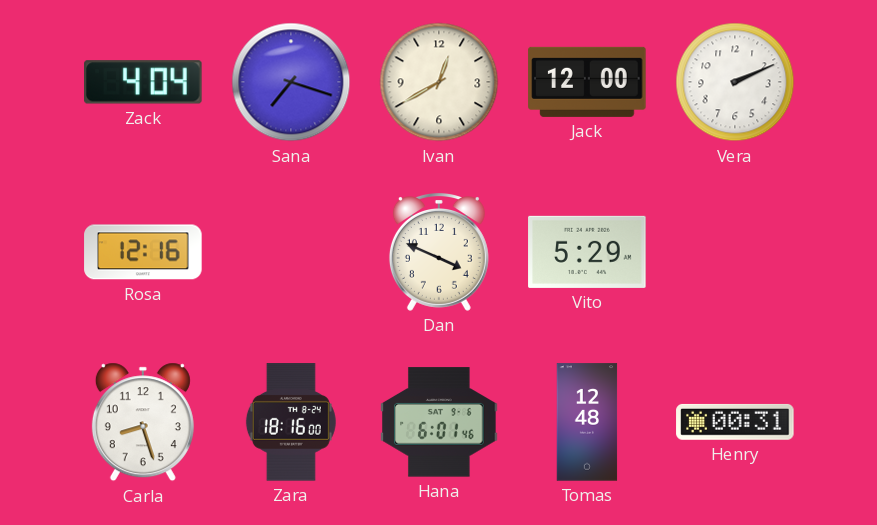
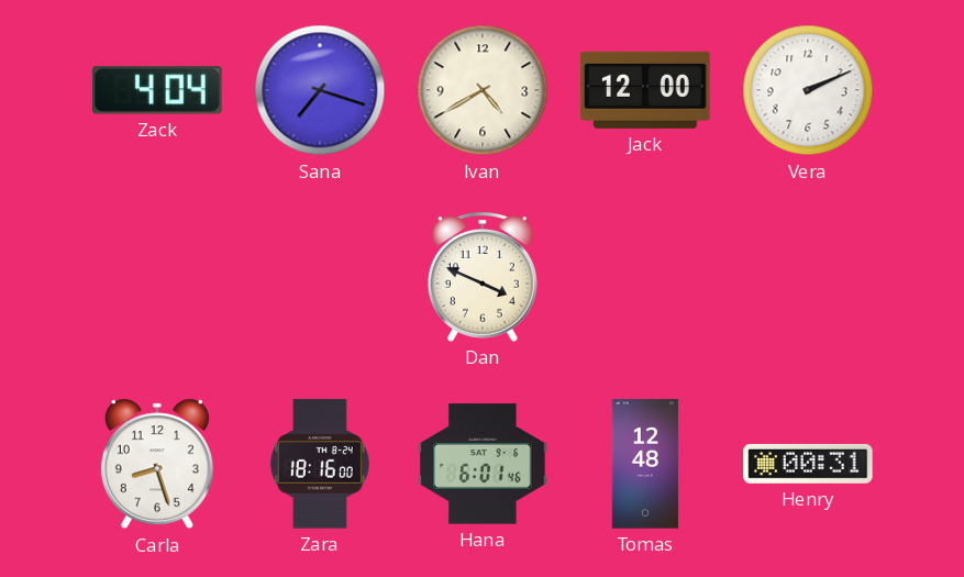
Ivan: 12:40 -> 4:40 (483, 90)
Rosa: 12:16 -> none (143, 252)
Vito: 5:29 -> none (587, 252)
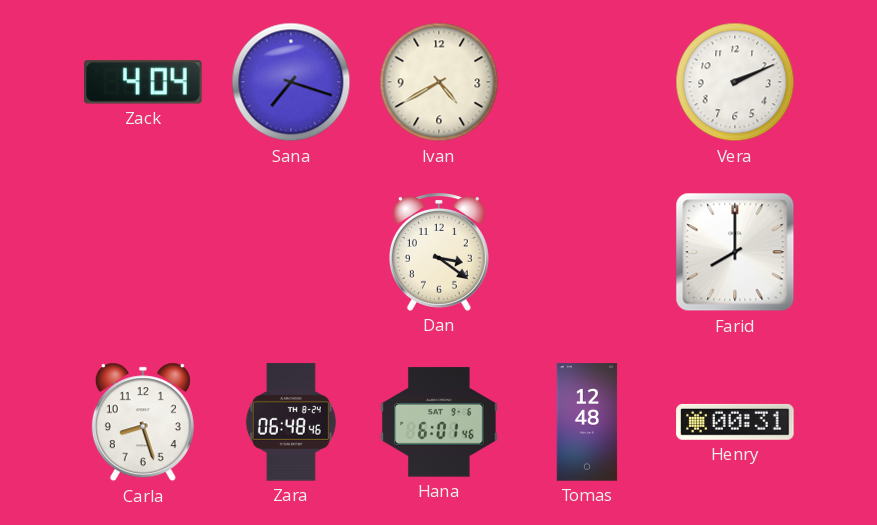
Jack: 12:00 -> none (645, 90)
Dan: 3:49 -> 3:21 (439, 253)
Farid: none -> 8:00 (735, 252)
Zara: 18:16 -> 06:48 (291, 422)
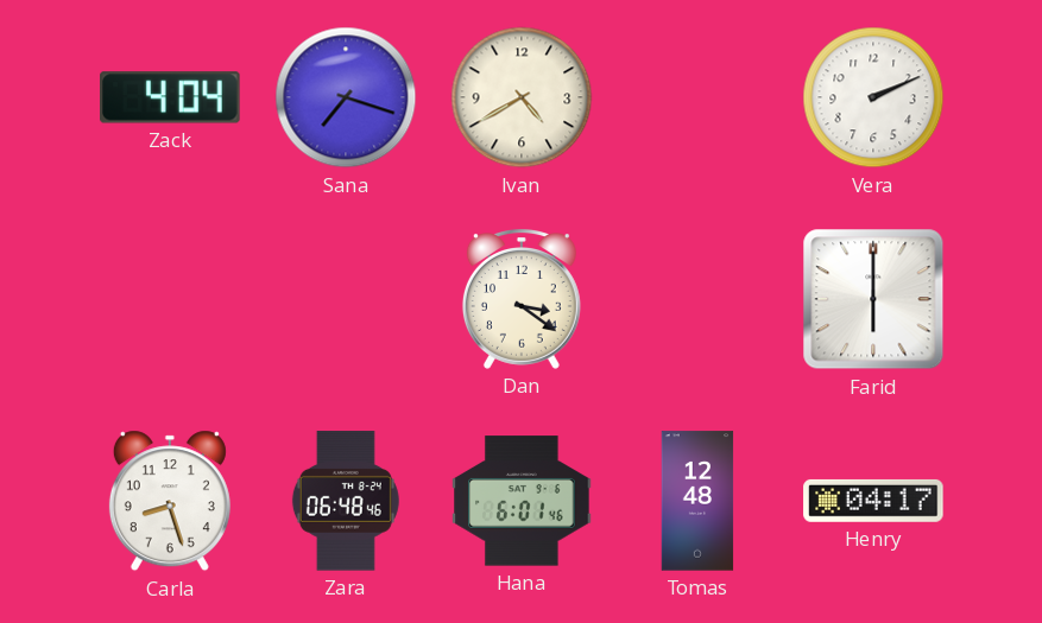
Farid: 8:00 -> 6:00 (873, 299)
Henry: 00:31 -> 04:17 (873, 501)
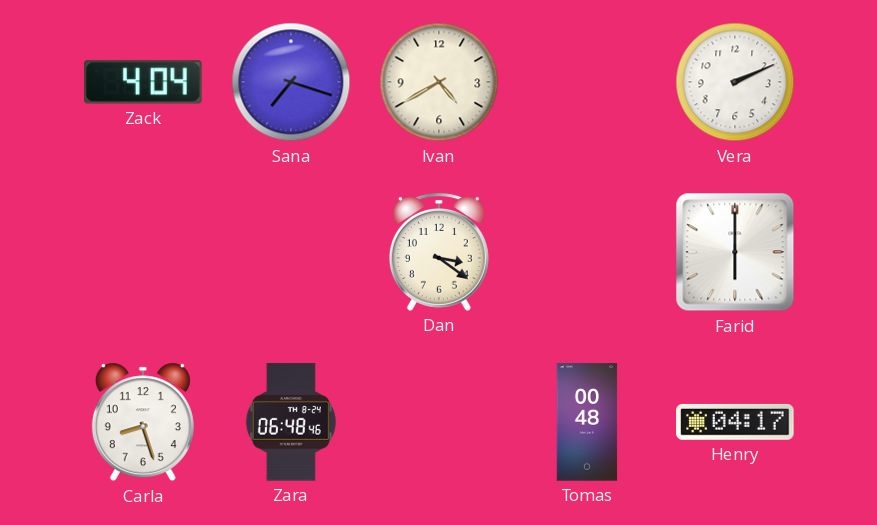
Hana: 6:01 -> none (522, 501)
Tomas: 12:48 -> 00:48 (587, 422)
